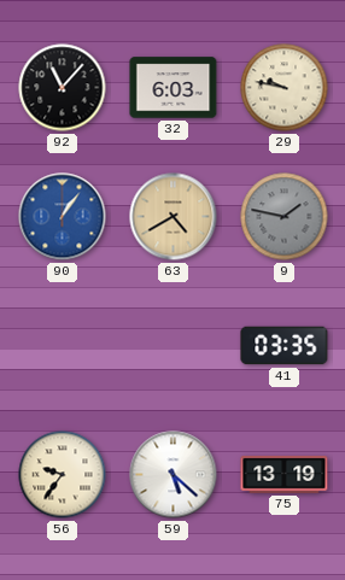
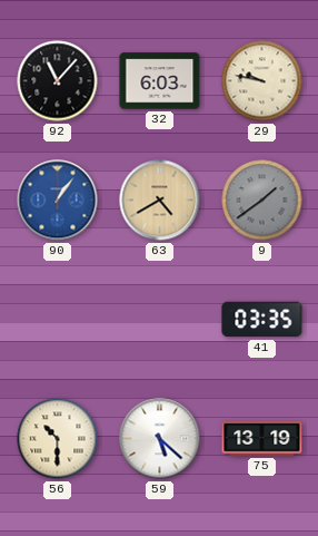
9: 1:47 -> 1:39 (262, 201)
56: 9:36 -> 10:30 (58, 439)
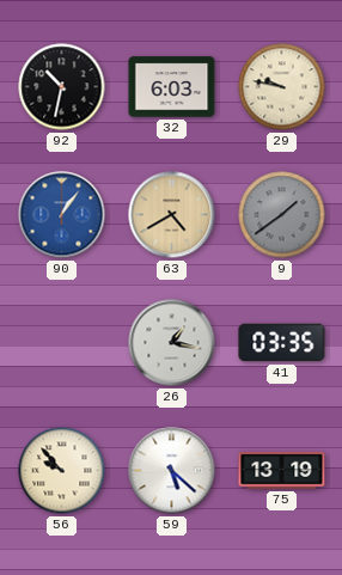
92: 11:07 -> 10:32 (62, 87)
26: none -> 1:17 (172, 343)
56: 10:30 -> 9:53 (62, 471)
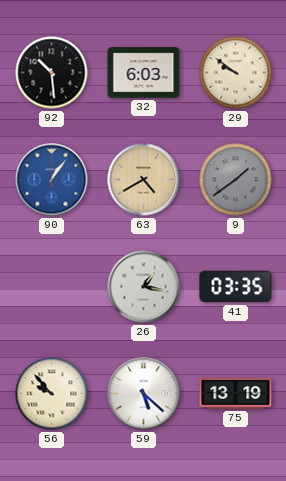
92: 10:32 -> 10:29 (52, 73)
29: 9:47 -> 9:51 (236, 73)
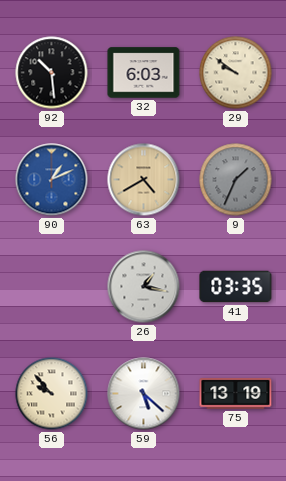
90: 1:06 -> 1:11 (52, 180)
9: 1:39 -> 1:34 (236, 180)
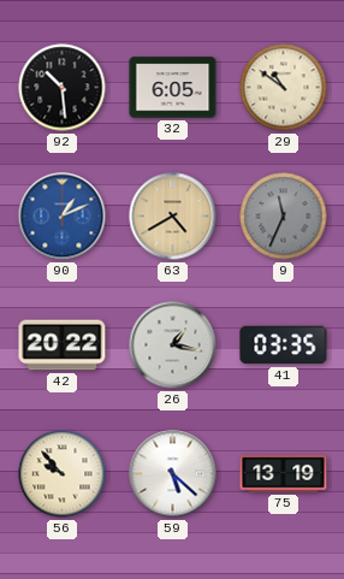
32: 6:03 -> 6:05 (173, 88)
29: 9:51 -> 10:51 (284, 88)
9: 1:34 -> 11:34 (284, 217)
42: none -> 20:22 (63, 345)
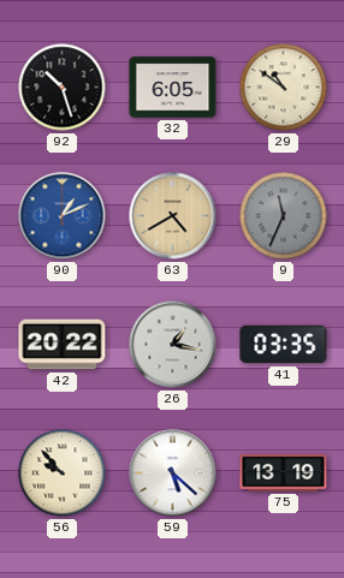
92: 10:29 -> 10:27 (63, 88)
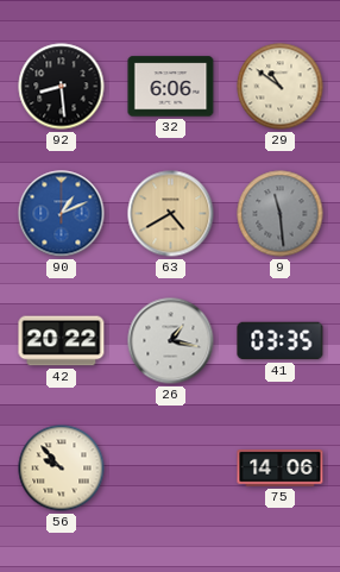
92: 10:27 -> 8:29 (62, 87)
32: 6:05 -> 6:06 (171, 87)
9: 11:34 -> 11:29 (281, 214)
59: 5:22 -> none (173, 473)
75: 13:19 -> 14:06 (281, 467)
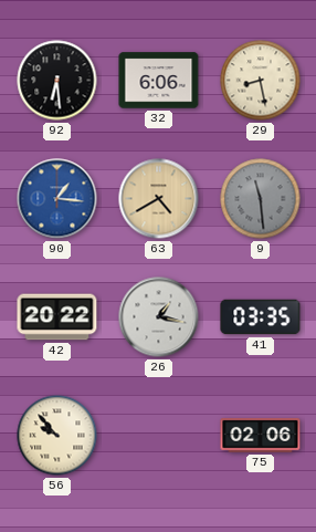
92: 8:29 -> 6:29 (57, 81)
29: 10:51 -> 8:28 (261, 81)
90: 1:11 -> 1:16 (57, 199)
75: 14:06 -> 02:06 (261, 435)
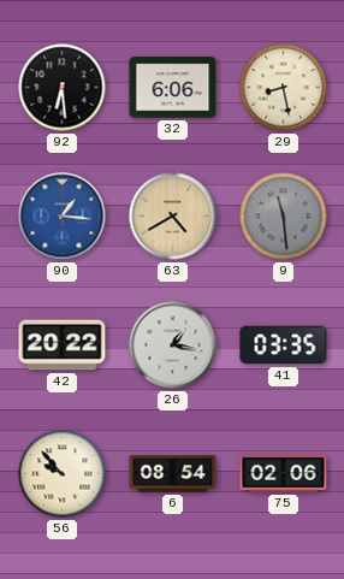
6: none -> 08:54 (173, 474)
